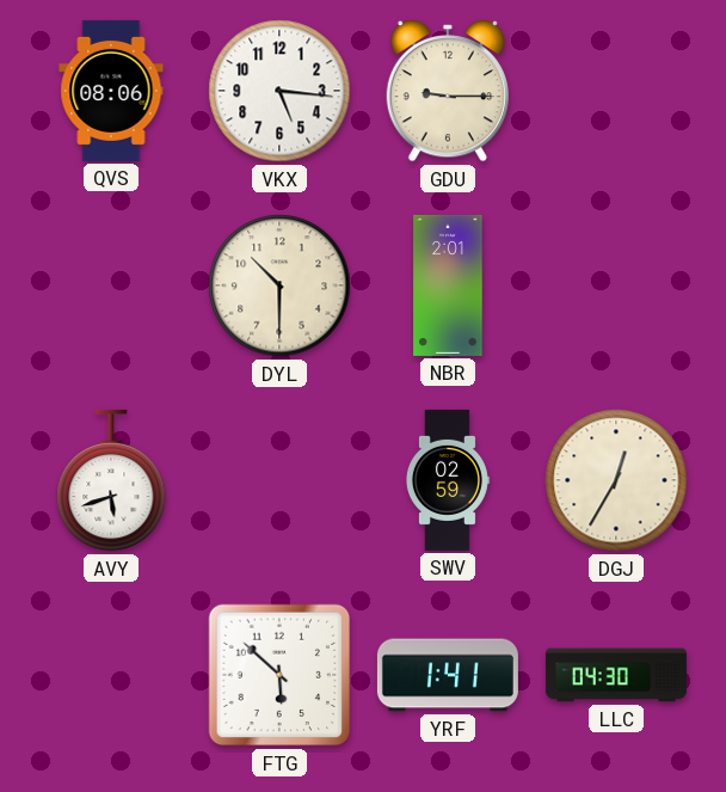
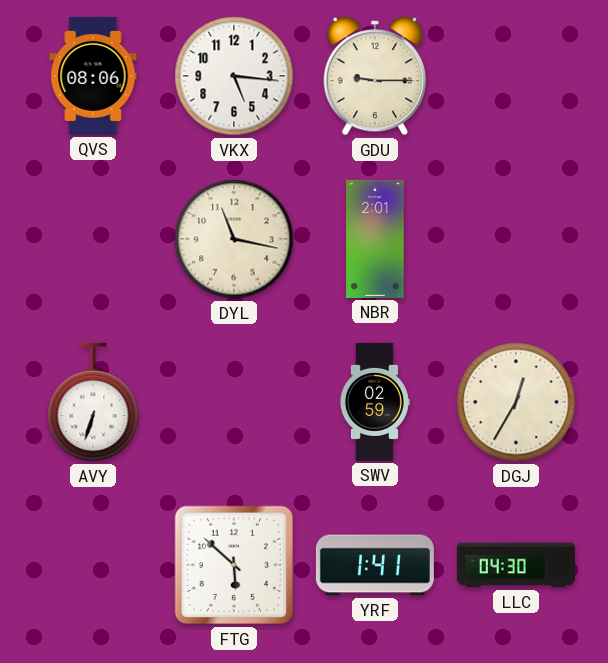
DYL: 10:30 -> 11:17 (234, 239)
AVY: 5:42 -> 6:33 (93, 402)
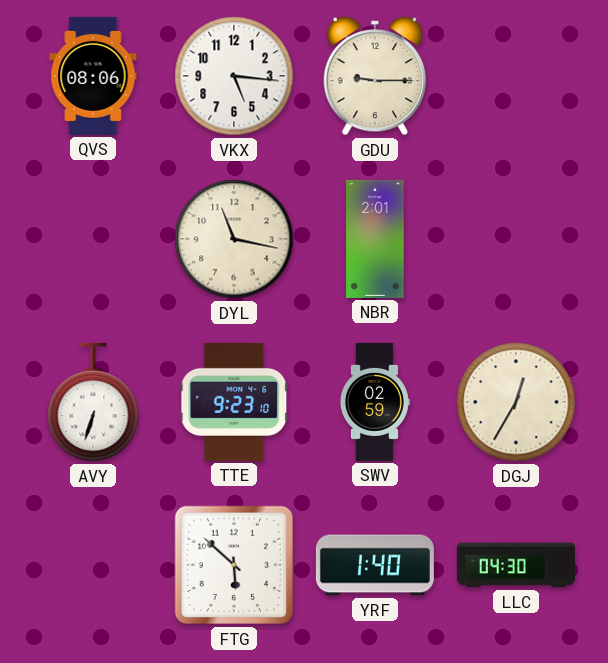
TTE: none -> 9:23 (234, 402)
YRF: 1:41 -> 1:40 (375, 565)
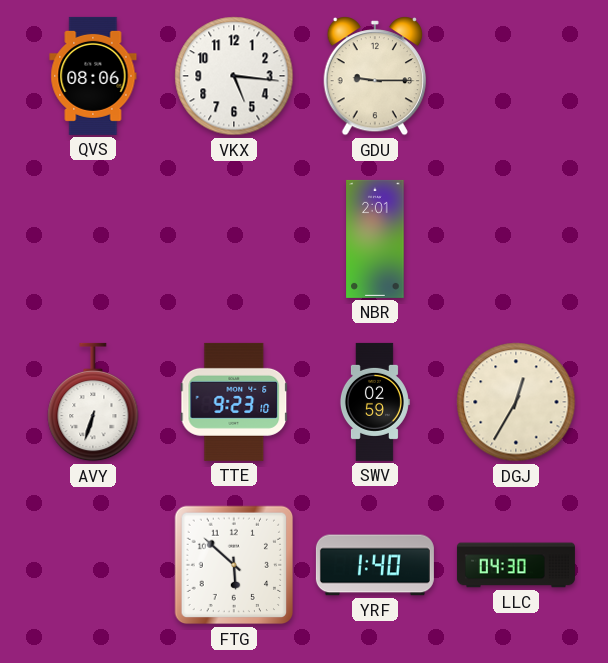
DYL: 11:17 -> none (234, 239)
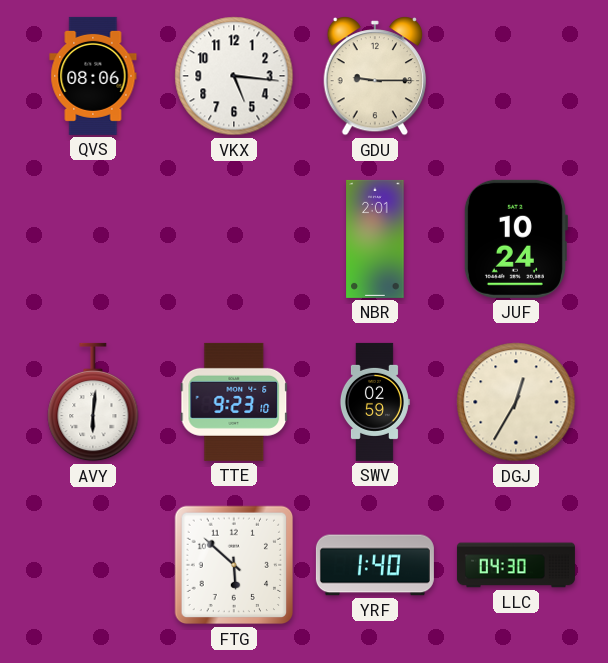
JUF: none -> 10:24 (515, 239)
AVY: 6:33 -> 6:01 (93, 402)
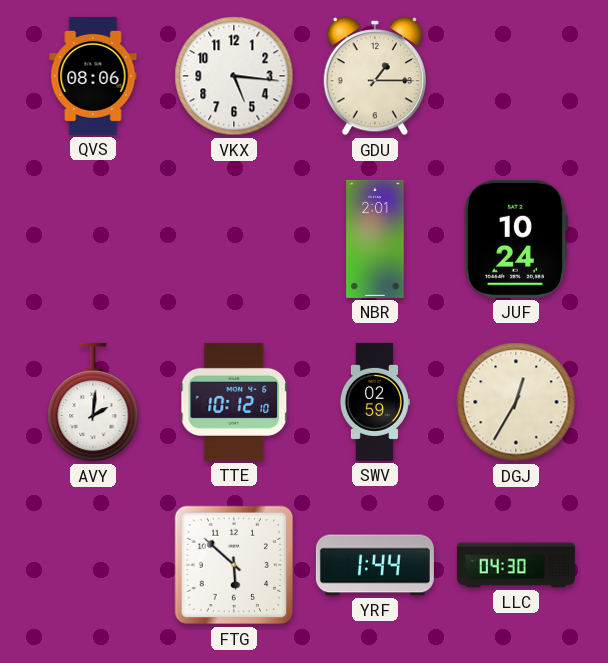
GDU: 9:15 -> 1:15 (374, 77)
AVY: 6:01 -> 2:01 (93, 402)
TTE: 9:23 -> 10:12 (234, 402)
YRF: 1:40 -> 1:44 (375, 565)
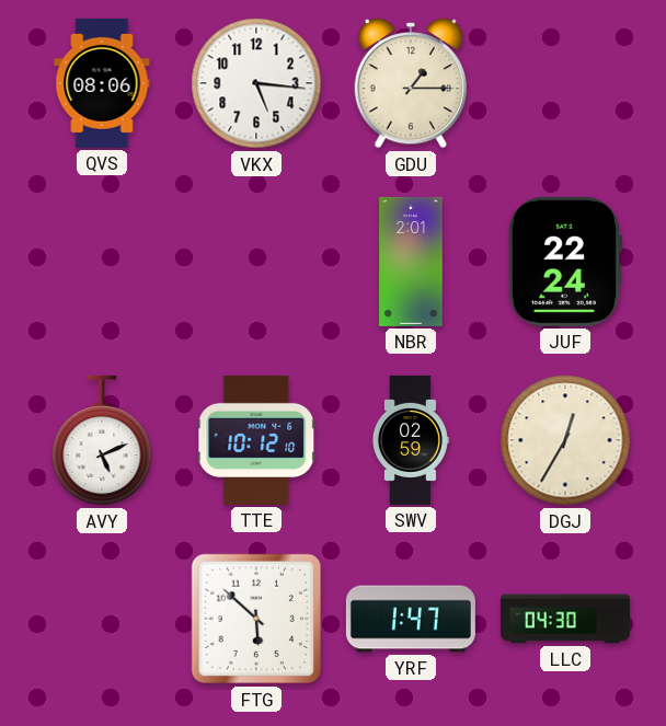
JUF: 10:24 -> 22:24 (564, 262)
AVY: 2:01 -> 5:11 (102, 440)
YRF: 1:44 -> 1:47 (411, 619)
